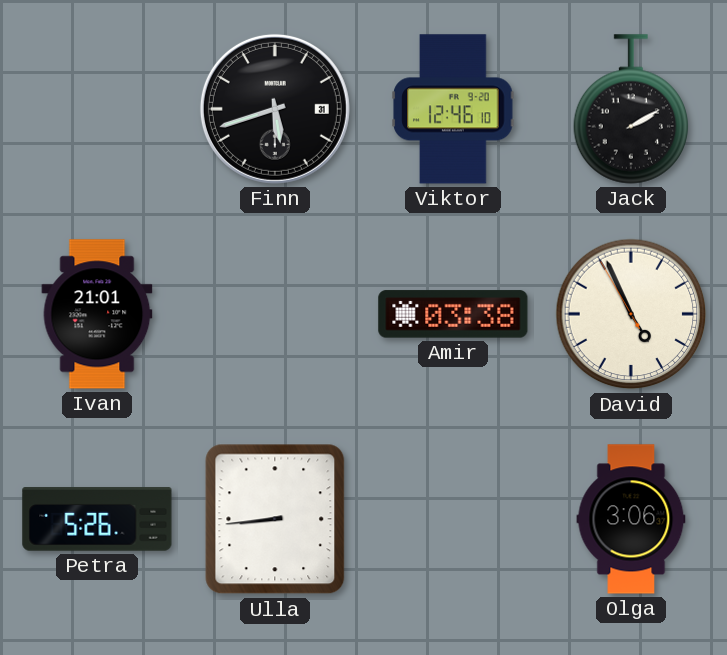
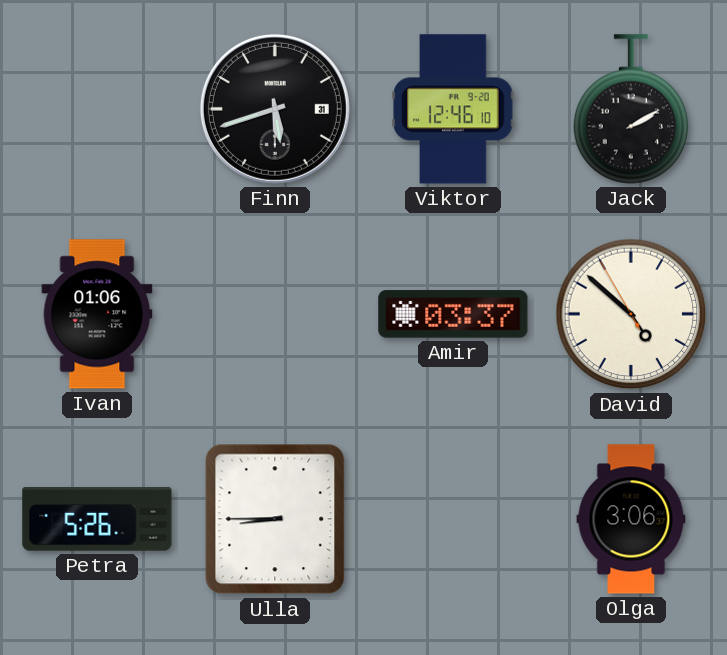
Ivan: 21:01 -> 01:06 (97, 314)
Amir: 03:38 -> 03:37 (453, 314)
David: 4:55 -> 4:51 (631, 314)
Ulla: 8:44 -> 8:45 (275, 519)
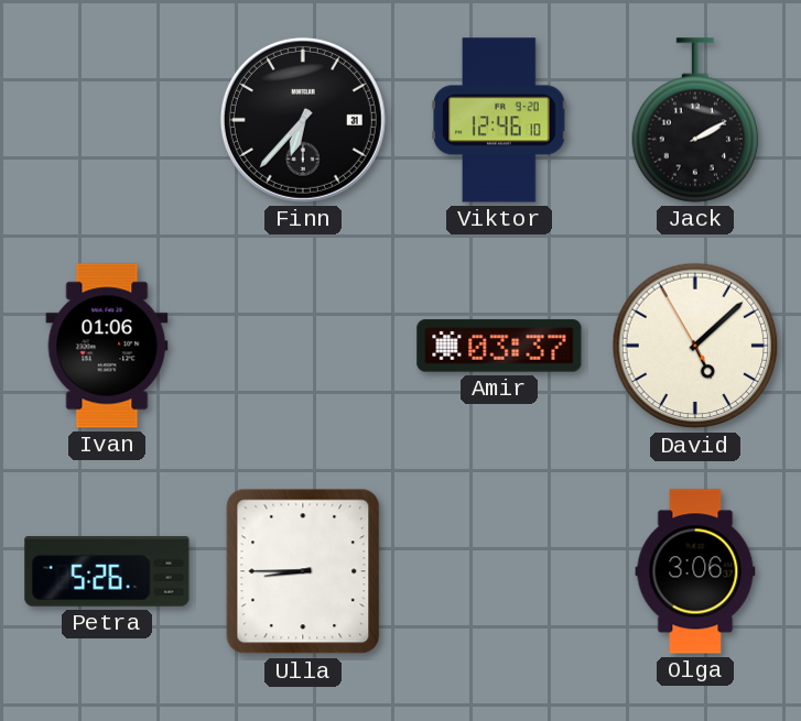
Finn: 5:42 -> 6:37 (303, 120)
David: 4:51 -> 5:07 (695, 346)
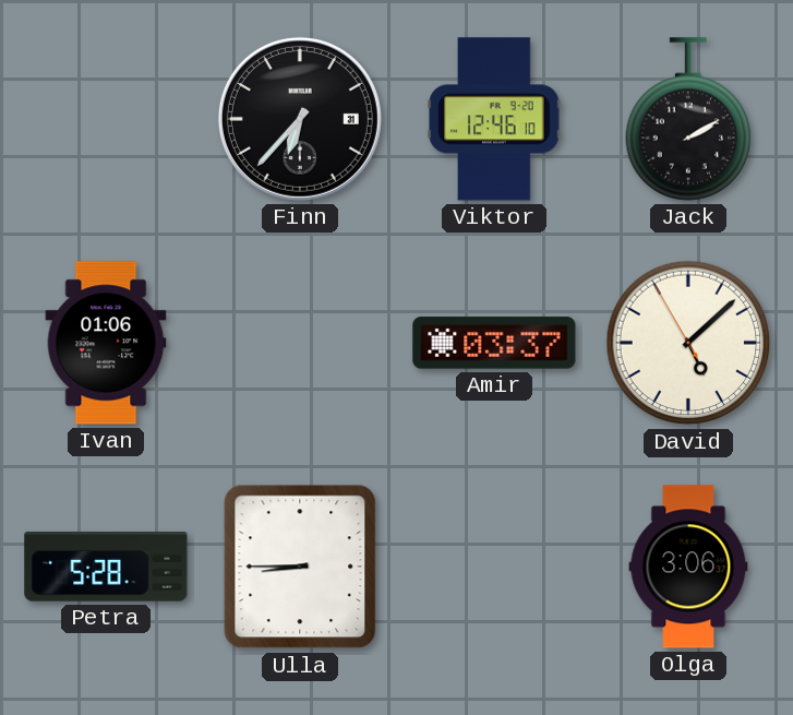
Petra: 5:26 -> 5:28 (106, 567)
